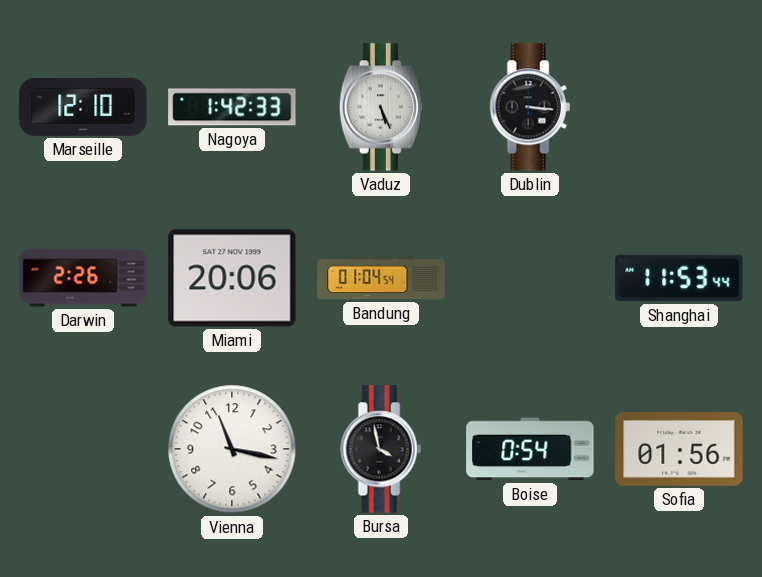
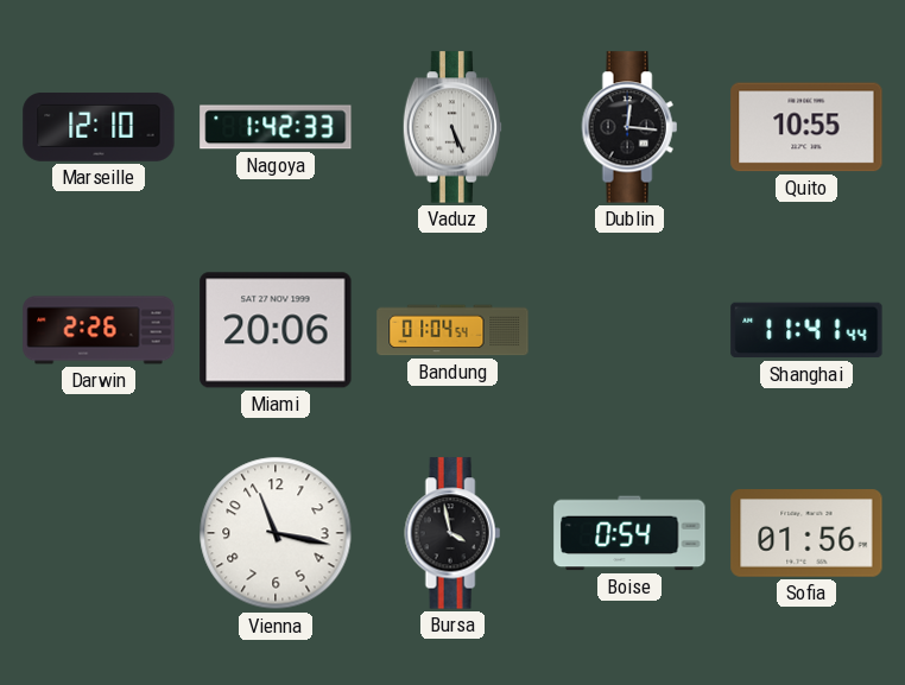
Dublin: 3:16 -> 12:16 (629, 127)
Quito: none -> 10:55 (806, 127)
Shanghai: 11:53 -> 11:41 (806, 330)
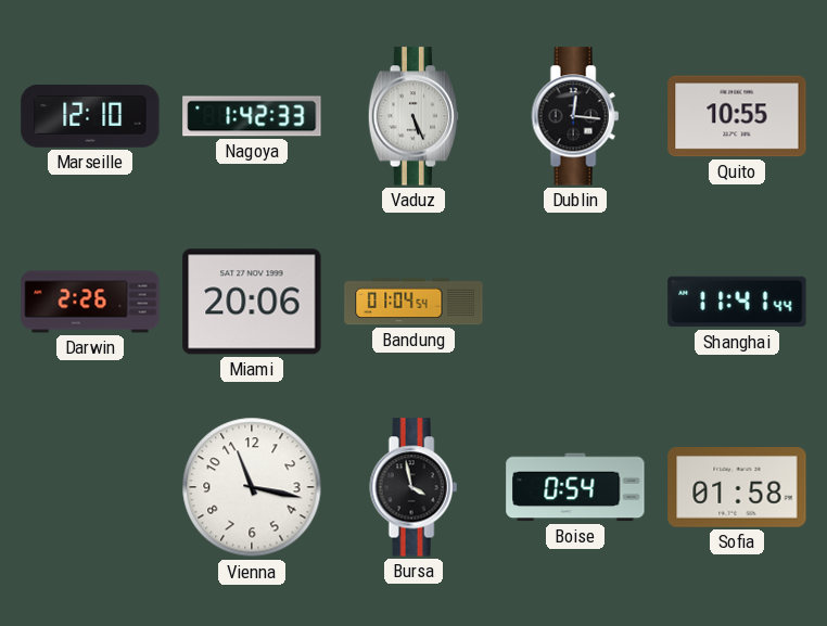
Sofia: 01:56 -> 01:58 (737, 487)
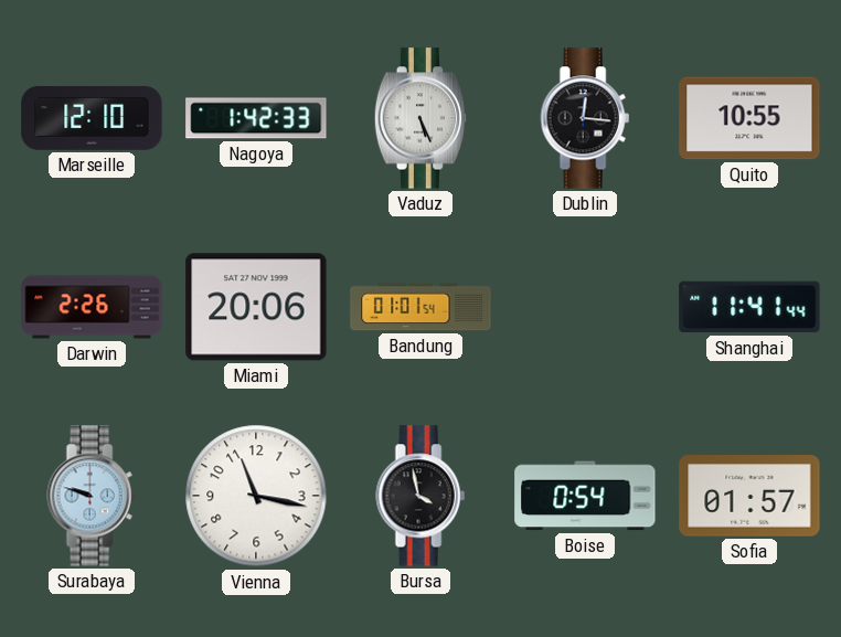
Bandung: 01:04 -> 01:01 (420, 307)
Surabaya: none -> 9:48 (92, 496)
Sofia: 01:58 -> 01:57 (749, 496)
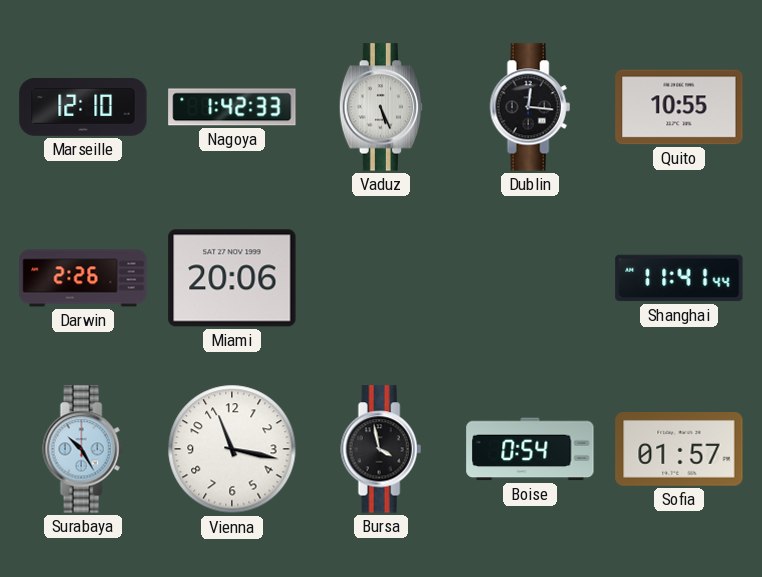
Bandung: 01:01 -> none (420, 307)
Surabaya: 9:48 -> 10:25 (83, 449)
